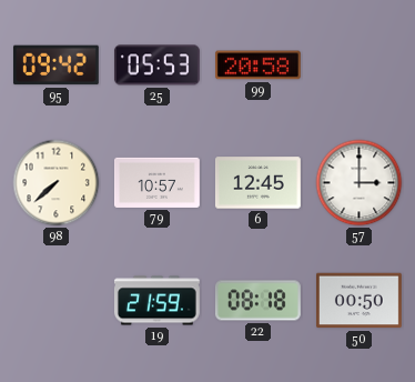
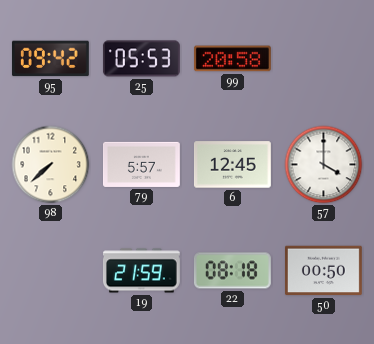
79: 10:57 -> 5:57 (142, 164)
57: 3:00 -> 4:00 (324, 165)
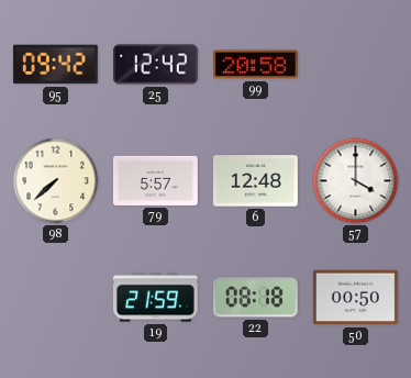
25: 05:53 -> 12:42 (155, 65)
6: 12:45 -> 12:48 (255, 181)
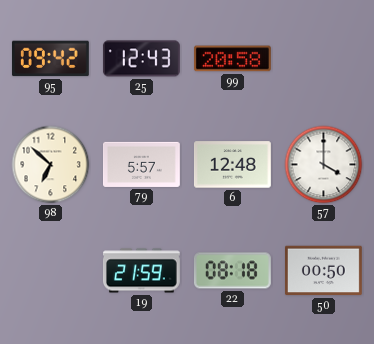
25: 12:42 -> 12:43 (141, 59)
98: 7:38 -> 6:52 (51, 165)
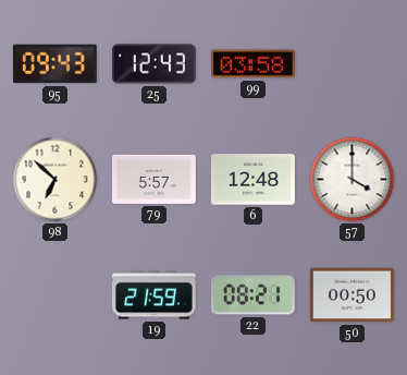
95: 09:42 -> 09:43 (54, 64)
99: 20:58 -> 03:58 (252, 64)
22: 08:18 -> 08:21 (252, 295)
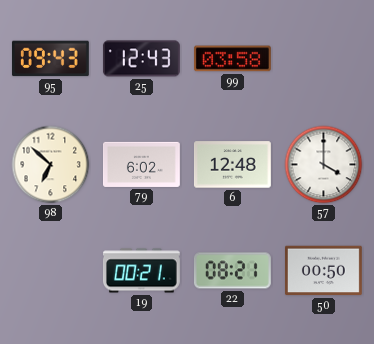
79: 5:57 -> 6:02 (142, 164)
19: 21:59 -> 00:21 (141, 271)
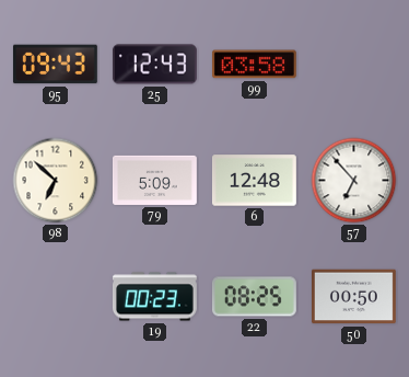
79: 6:02 -> 5:09 (155, 180)
57: 4:00 -> 6:53 (354, 181)
19: 00:21 -> 00:23 (154, 297)
22: 08:21 -> 08:25 (254, 297)
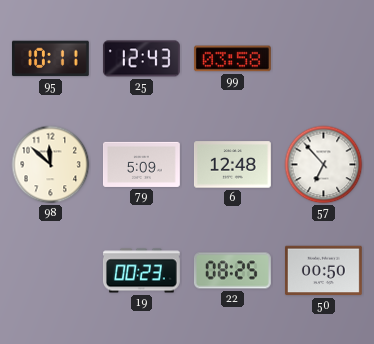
95: 09:43 -> 10:11 (50, 59)
98: 6:52 -> 11:52 (51, 165)
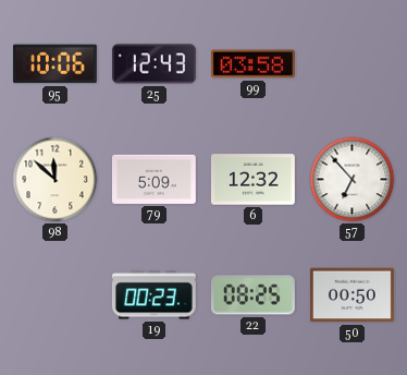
95: 10:11 -> 10:06 (54, 64)
6: 12:48 -> 12:32 (252, 180)
